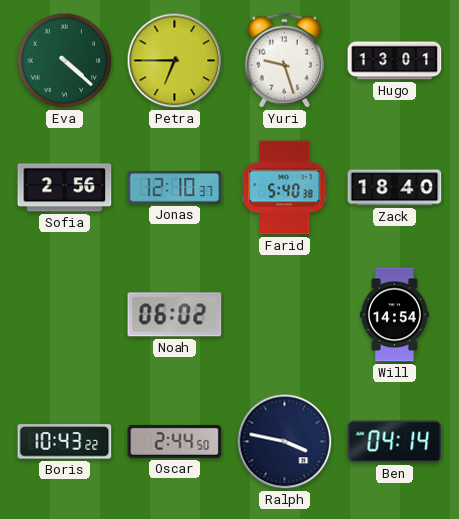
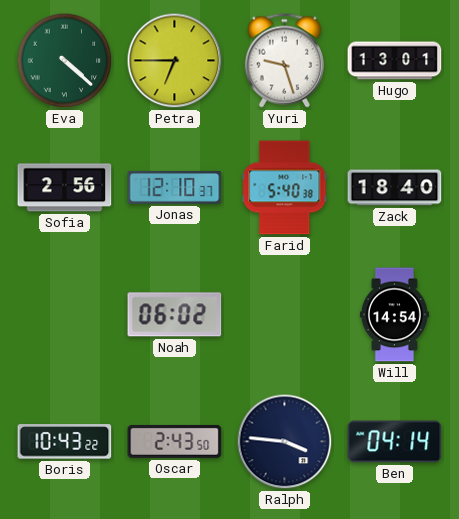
Oscar: 2:44 -> 2:43 (175, 442)
Ralph: 3:47 -> 3:46 (285, 442)
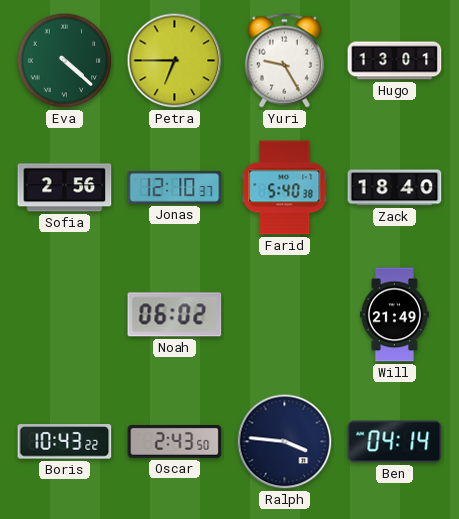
Yuri: 9:27 -> 9:25 (284, 61)
Will: 14:54 -> 21:49 (394, 315)
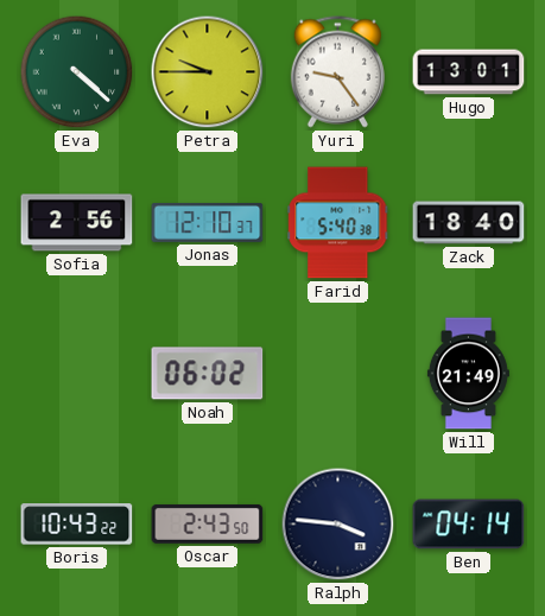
Petra: 6:45 -> 9:45 (208, 72)
Yuri: 9:25 -> 9:24 (337, 72)
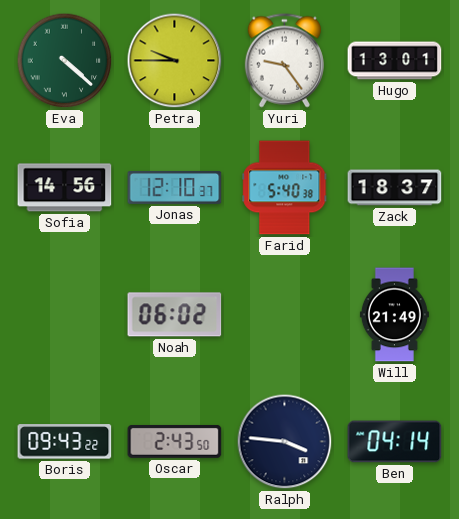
Sofia: 2:56 -> 14:56 (65, 188)
Zack: 18:40 -> 18:37 (395, 188)
Boris: 10:43 -> 09:43 (65, 442)
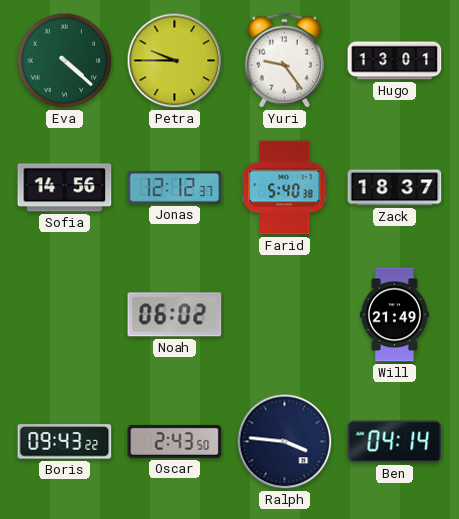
Jonas: 12:10 -> 12:12 (175, 187)
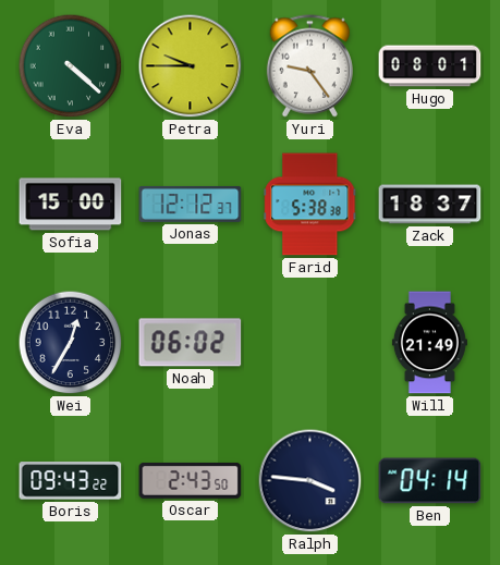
Hugo: 13:01 -> 08:01 (430, 66)
Sofia: 14:56 -> 15:00 (71, 205)
Farid: 5:40 -> 5:38 (310, 205)
Wei: none -> 12:35 (71, 343)
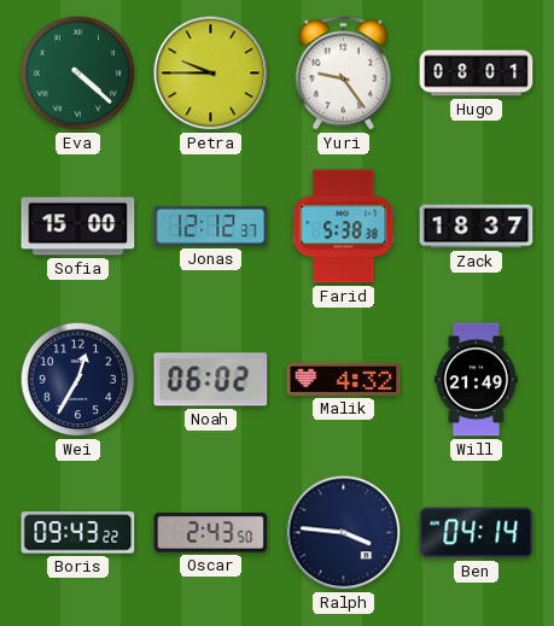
Malik: none -> 4:32 (344, 379)
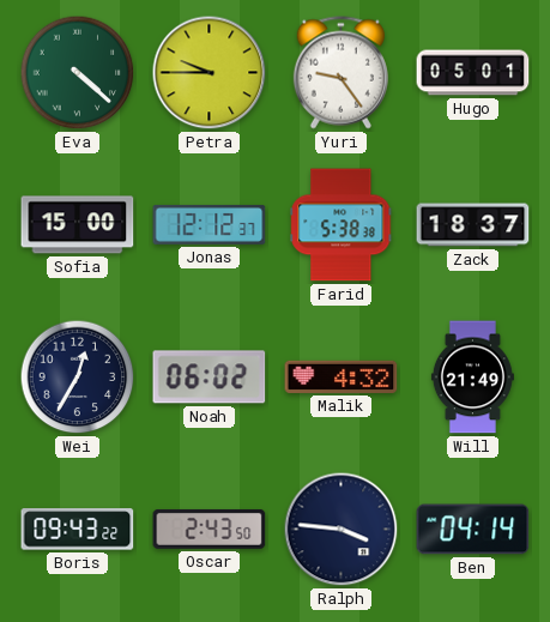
Hugo: 08:01 -> 05:01 (473, 73)
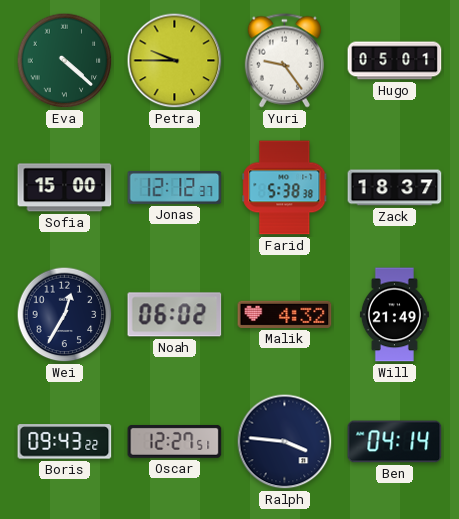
Oscar: 2:43 -> 12:27 (175, 442)
